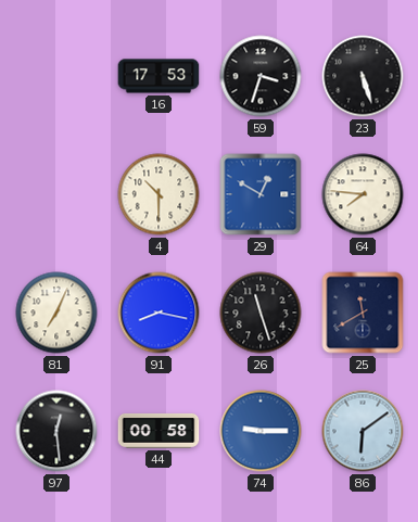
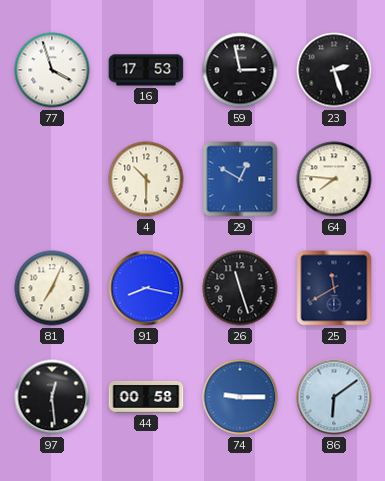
77: none -> 3:57 (52, 70)
59: 3:33 -> 2:58 (240, 70)
23: 5:27 -> 2:27 (334, 70)
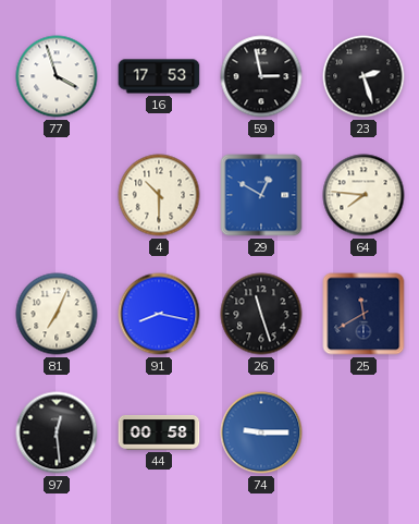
86: 6:09 -> none (334, 397)
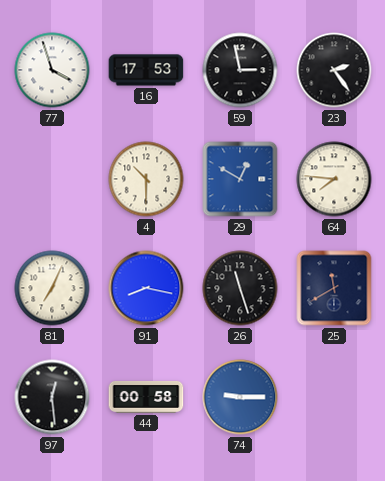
23: 2:27 -> 2:24 (334, 70)
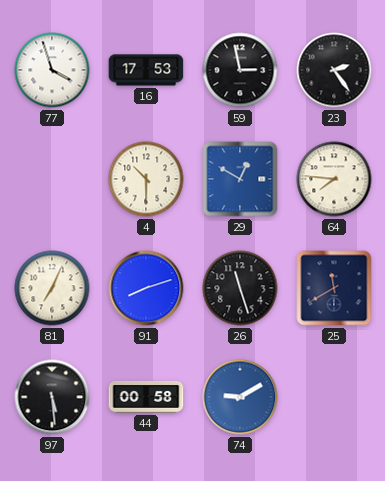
91: 8:17 -> 8:12 (146, 288)
97: 12:29 -> 5:29 (52, 397)
74: 9:15 -> 9:10 (240, 397)
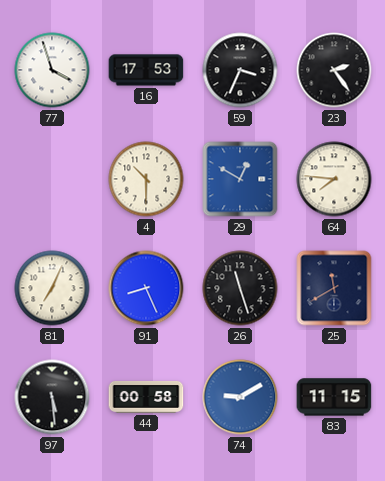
59: 2:58 -> 3:34 (240, 70)
91: 8:12 -> 8:26 (146, 288)
83: none -> 11:15 (334, 397)
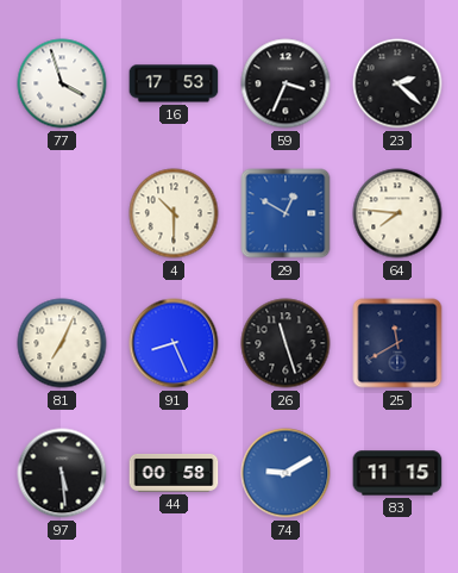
23: 2:24 -> 2:22 (397, 83)
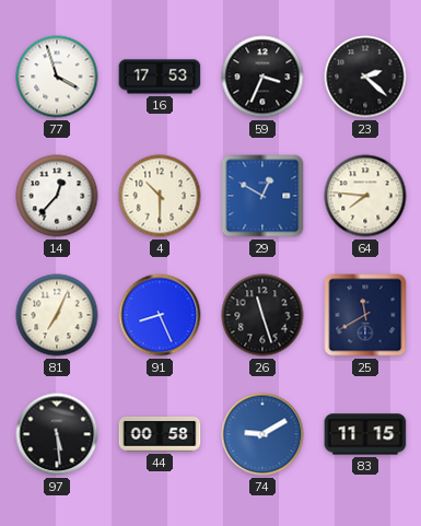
14: none -> 12:37 (57, 196)
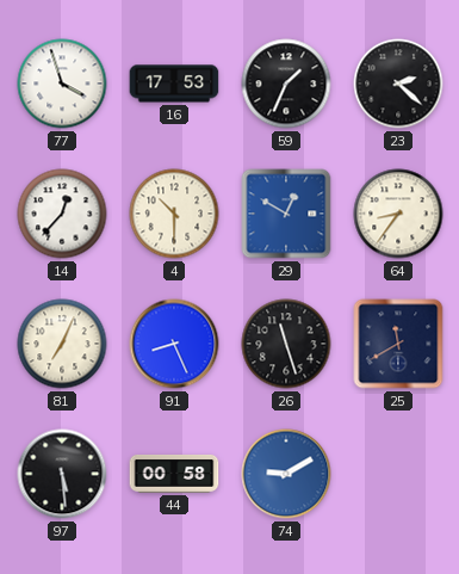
59: 3:34 -> 1:34 (286, 84)
64: 7:46 -> 8:36 (398, 214)
83: 11:15 -> none (365, 434)
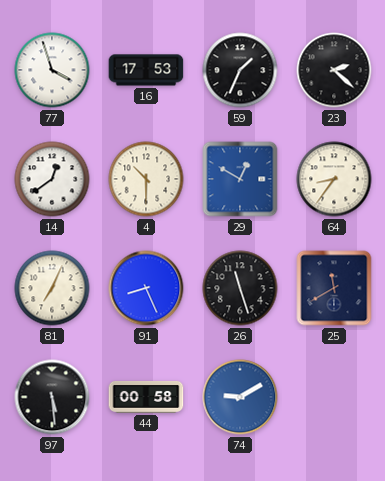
14: 12:37 -> 12:39 (52, 179)
